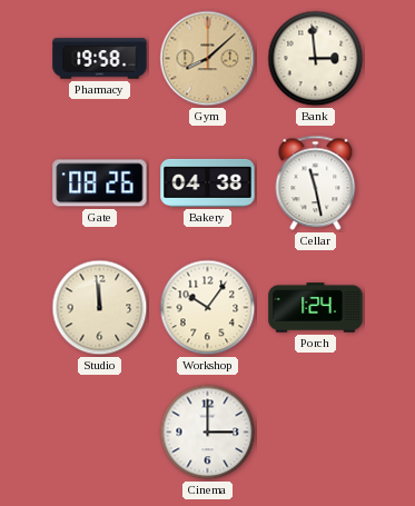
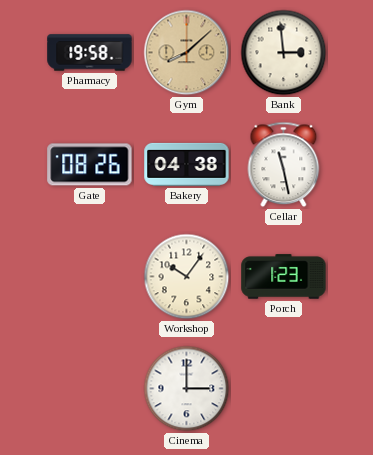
Studio: 11:59 -> none (100, 308)
Porch: 1:24 -> 1:23 (284, 277)
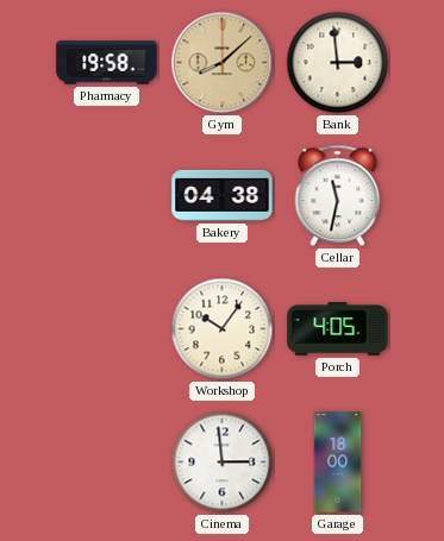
Gate: 08:26 -> none (90, 165)
Cellar: 11:28 -> 11:32 (338, 196)
Porch: 1:23 -> 4:05 (338, 329)
Cinema: 3:00 -> 2:59 (223, 463)
Garage: none -> 18:00 (338, 463)
